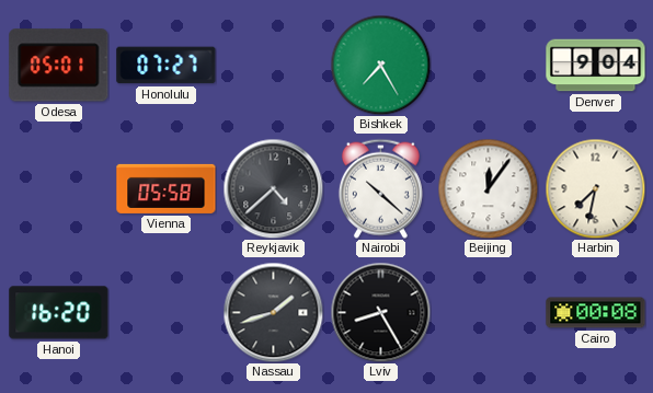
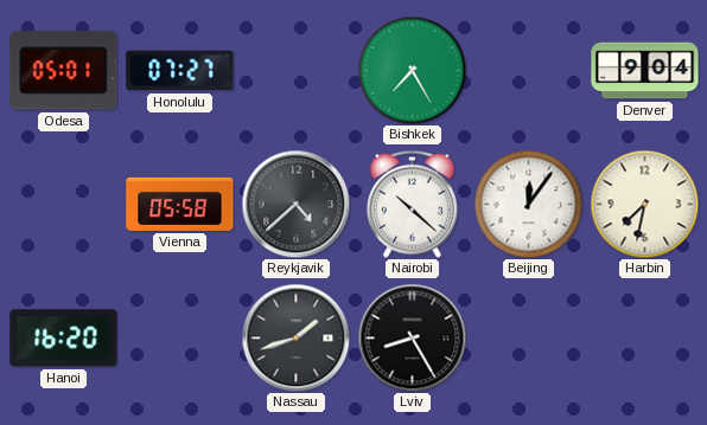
Cairo: 00:08 -> none (596, 313)
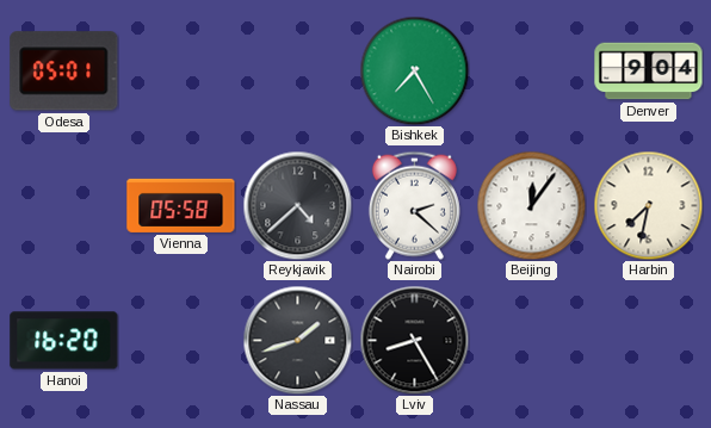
Honolulu: 07:27 -> none (180, 71)
Nairobi: 10:22 -> 2:22 (414, 205)
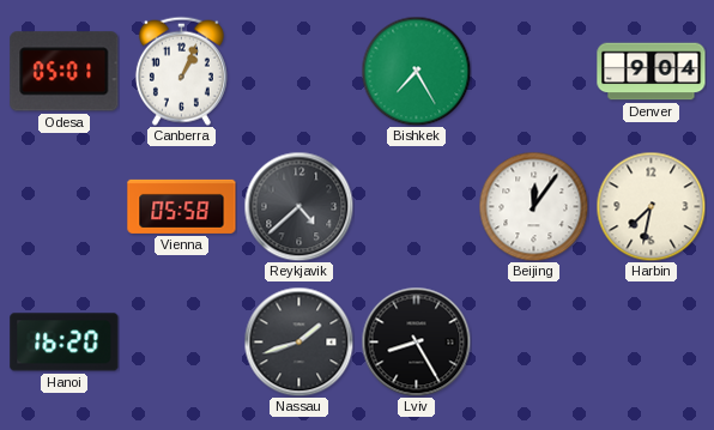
Canberra: none -> 1:04 (181, 71)
Nairobi: 2:22 -> none (414, 205)
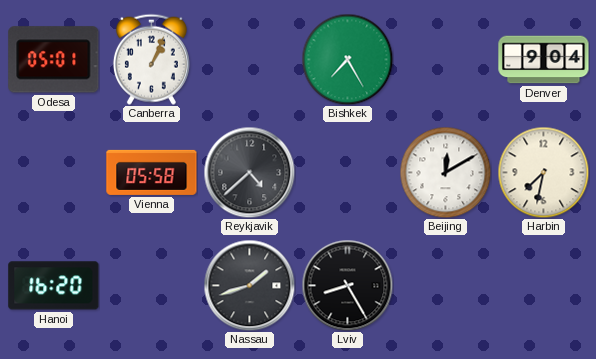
Beijing: 12:06 -> 12:10 (445, 172)
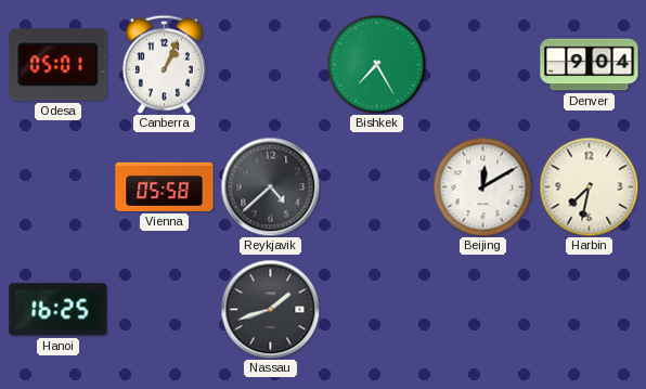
Hanoi: 16:20 -> 16:25 (59, 310)
Lviv: 8:25 -> none (347, 285)
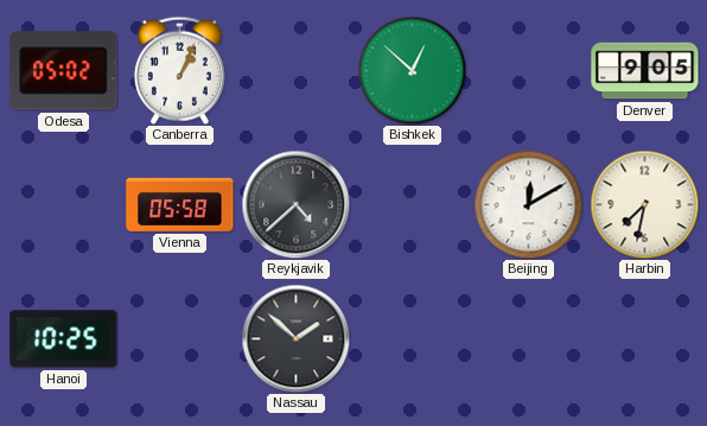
Odesa: 05:01 -> 05:02 (64, 71)
Bishkek: 7:25 -> 12:52 (412, 70)
Denver: 9:04 -> 9:05 (645, 71)
Hanoi: 16:25 -> 10:25 (64, 339)
Nassau: 1:42 -> 1:52 (295, 338)
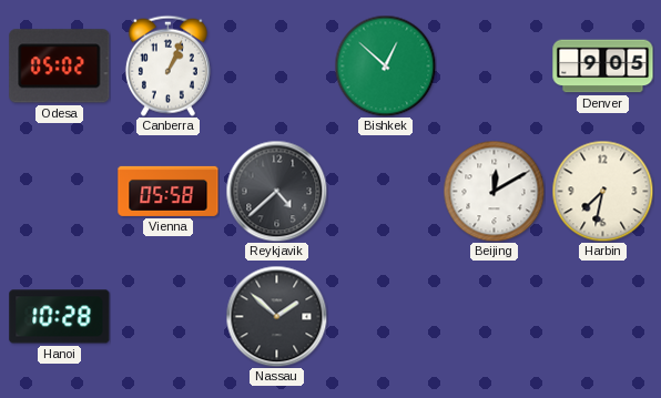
Hanoi: 10:25 -> 10:28 (60, 317)
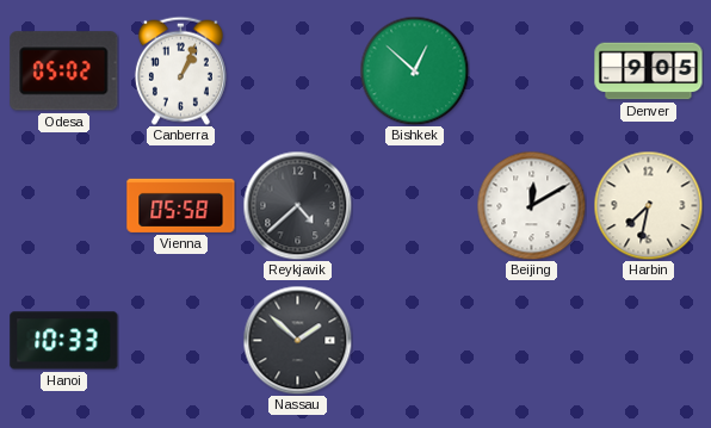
Hanoi: 10:28 -> 10:33 (64, 341)
